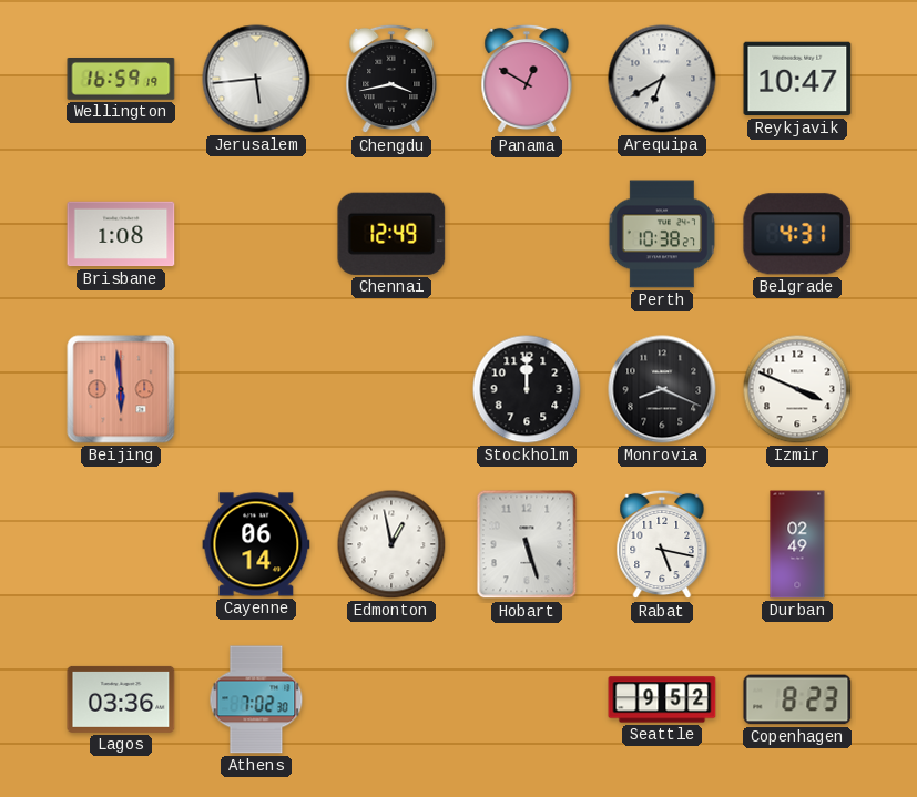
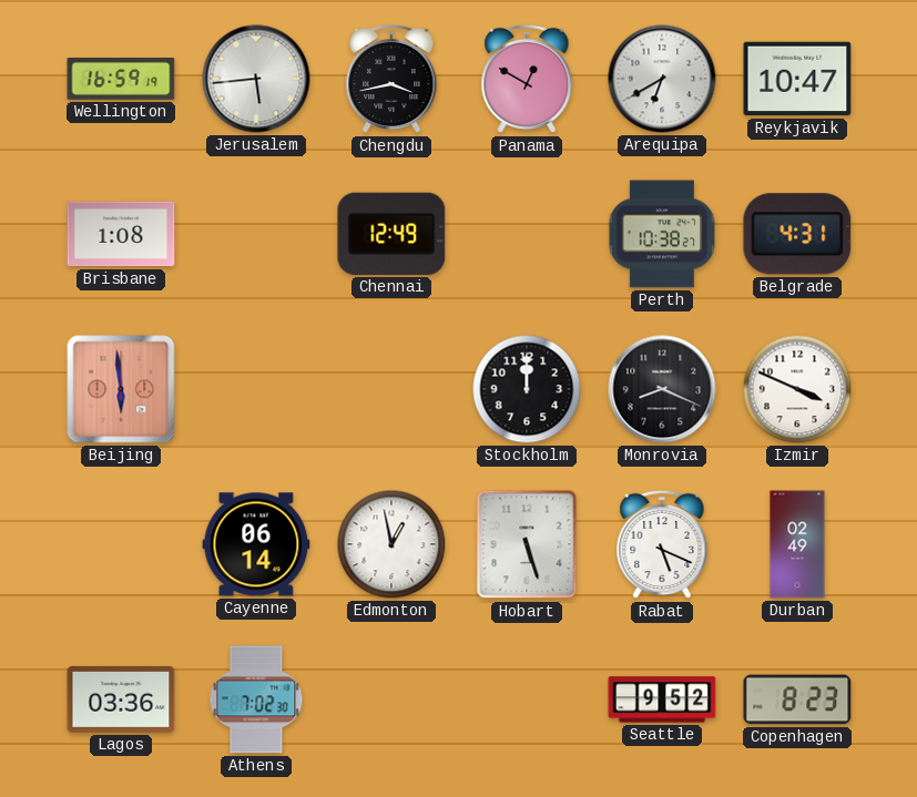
Rabat: 5:17 -> 5:19 (662, 544)
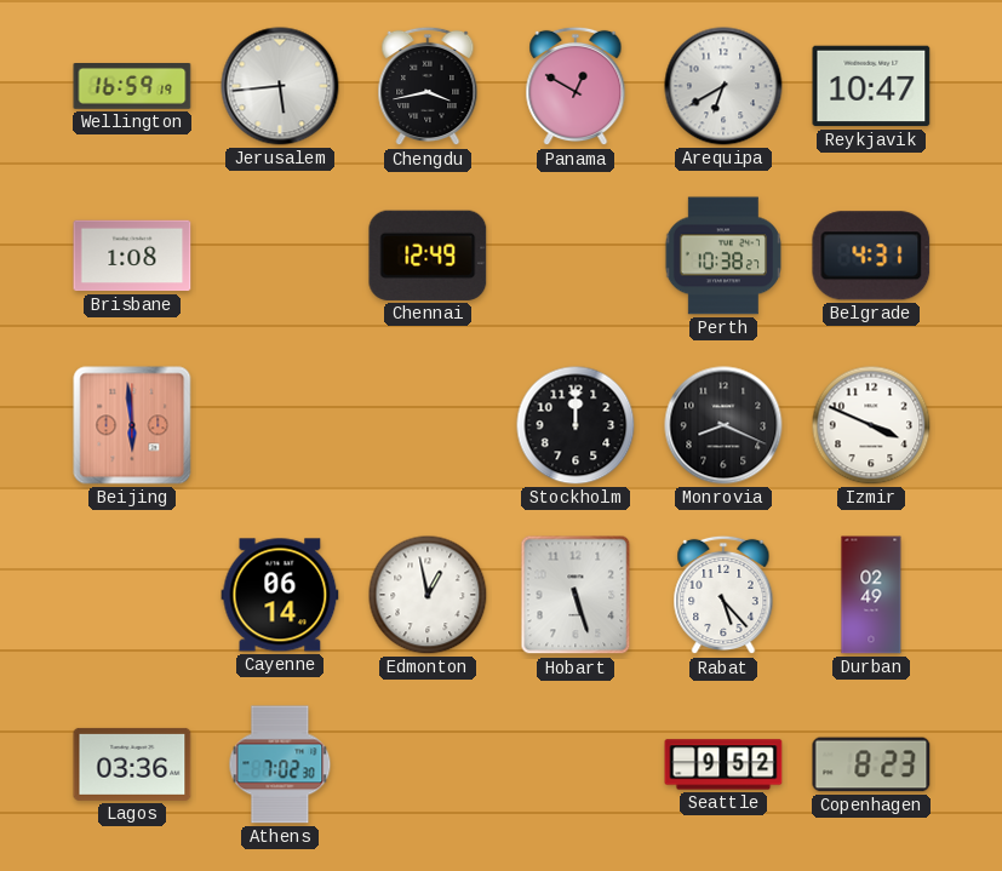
Rabat: 5:19 -> 5:23 (723, 595)
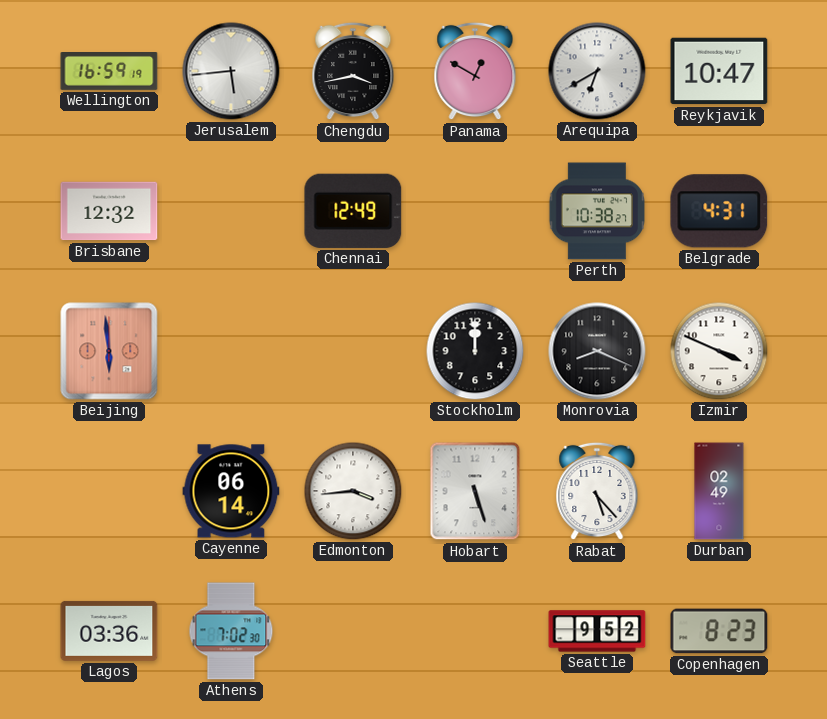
Brisbane: 1:08 -> 12:32 (109, 211)
Edmonton: 12:58 -> 3:44 (353, 491)
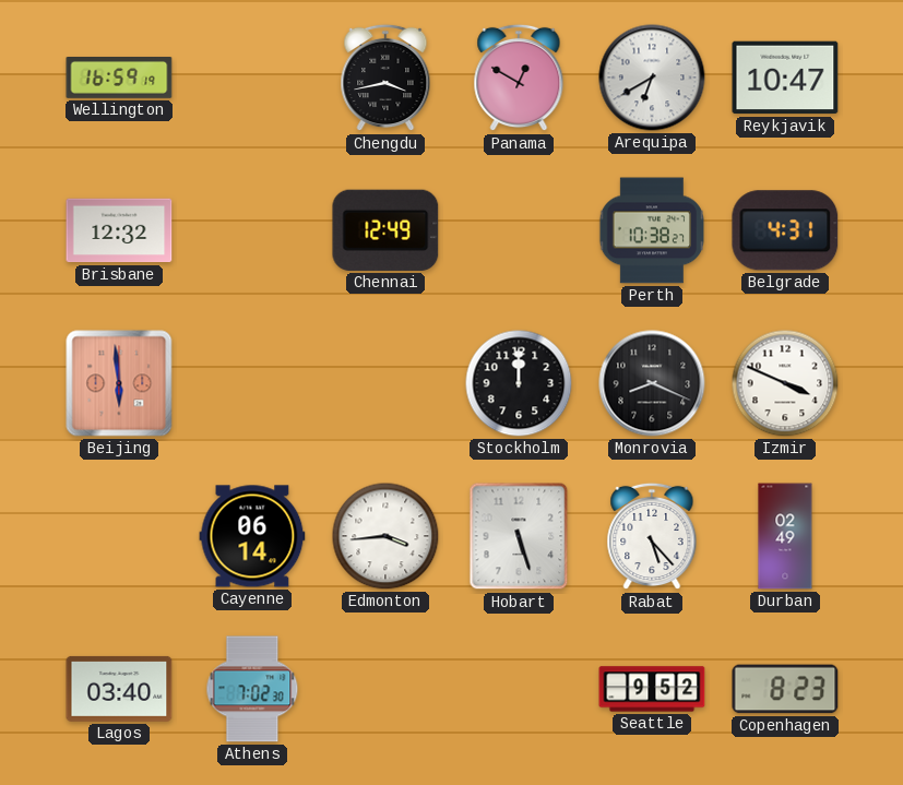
Jerusalem: 5:44 -> none (231, 71)
Lagos: 03:36 -> 03:40 (119, 689)
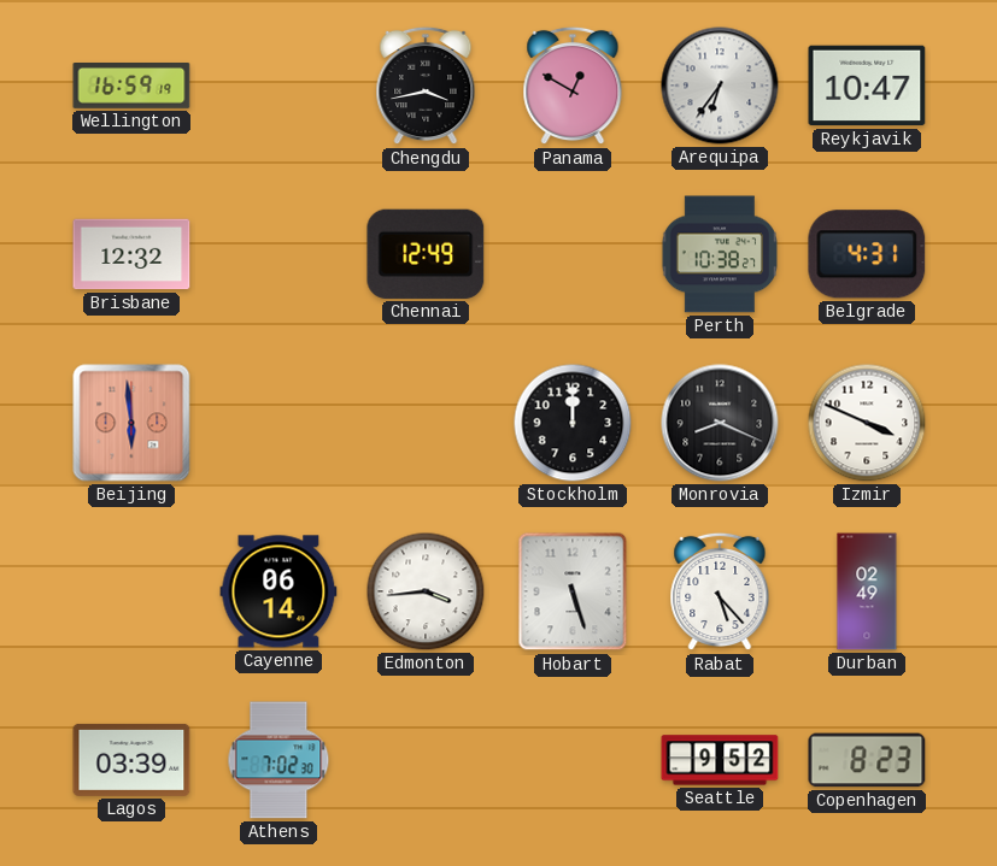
Arequipa: 6:40 -> 6:36 (720, 86)
Lagos: 03:40 -> 03:39 (131, 760)
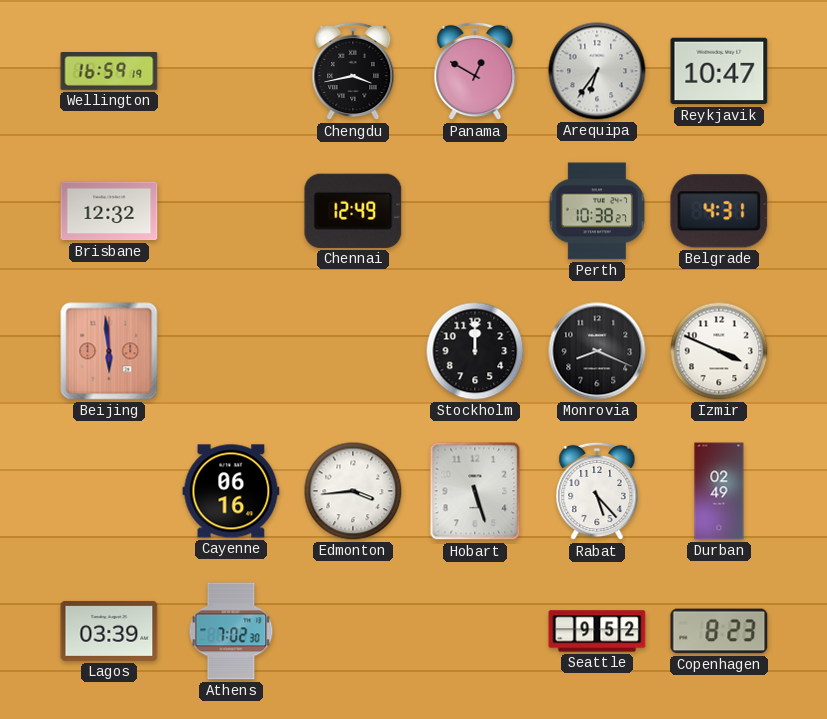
Cayenne: 06:14 -> 06:16 (231, 491)
